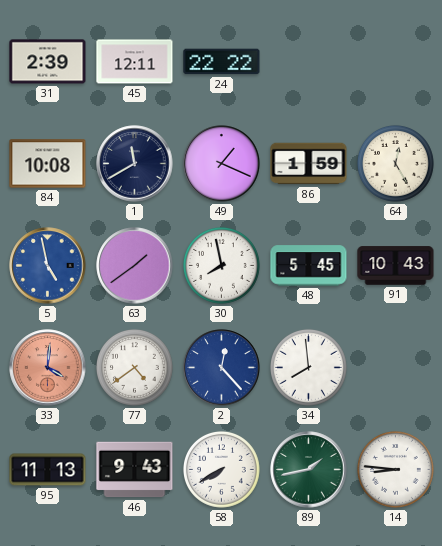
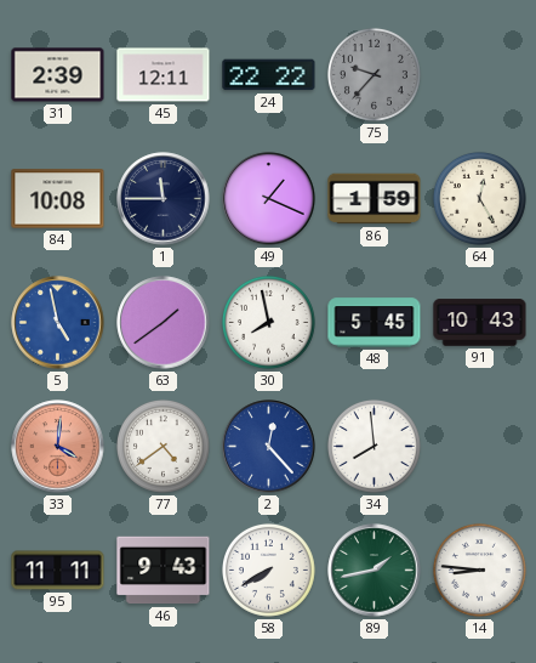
75: none -> 9:37 (374, 74)
1: 11:40 -> 11:45 (164, 199)
95: 11:13 -> 11:11 (58, 571)
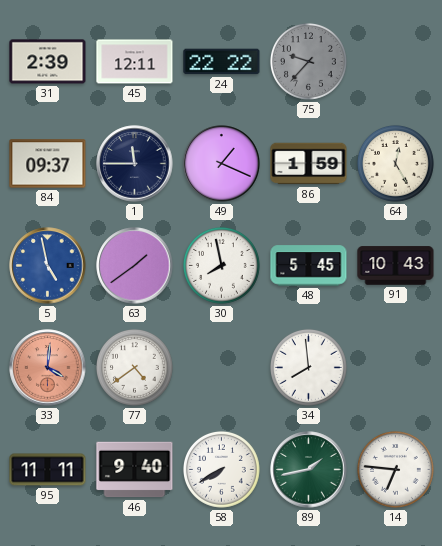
84: 10:08 -> 09:37 (48, 164)
2: 12:23 -> none (269, 447)
46: 9:43 -> 9:40 (135, 470)
14: 8:46 -> 6:46 (395, 469)
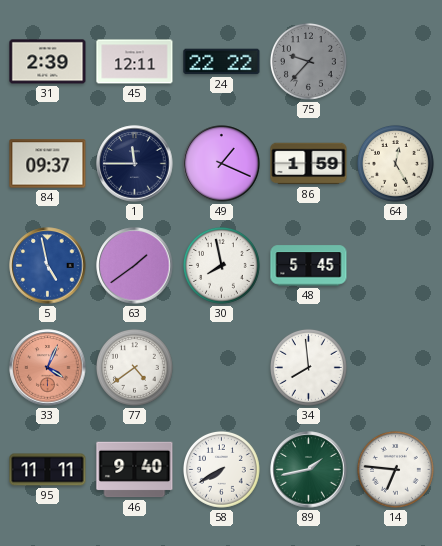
91: 10:43 -> none (396, 266)
33: 4:01 -> 4:04 (48, 368)
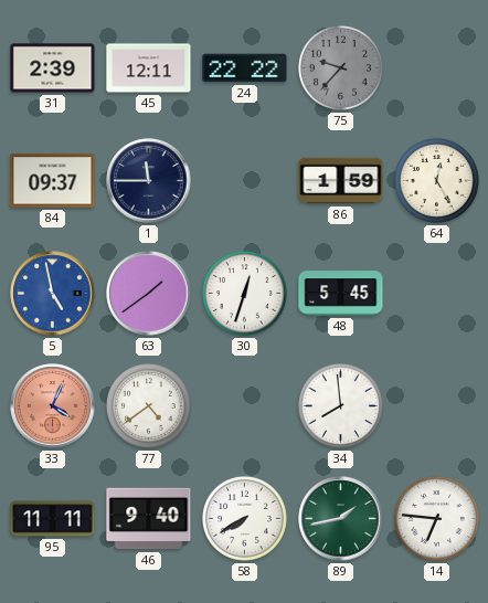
49: 1:19 -> none (222, 164)
30: 7:58 -> 12:33 (244, 293)
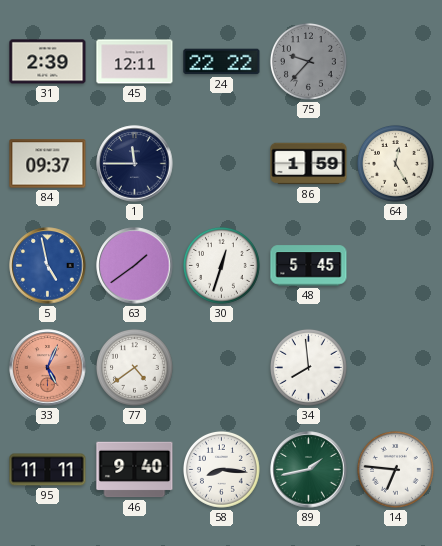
33: 4:04 -> 5:04 (48, 368)
58: 7:40 -> 8:16 (221, 469)
